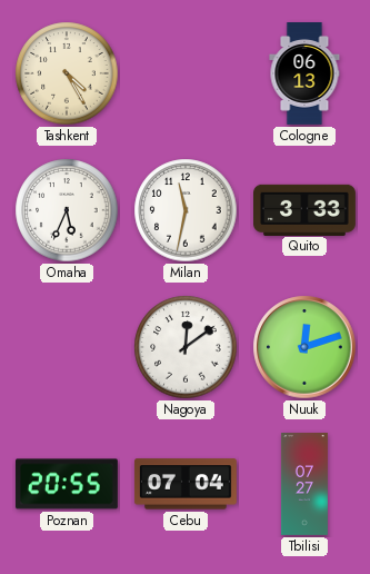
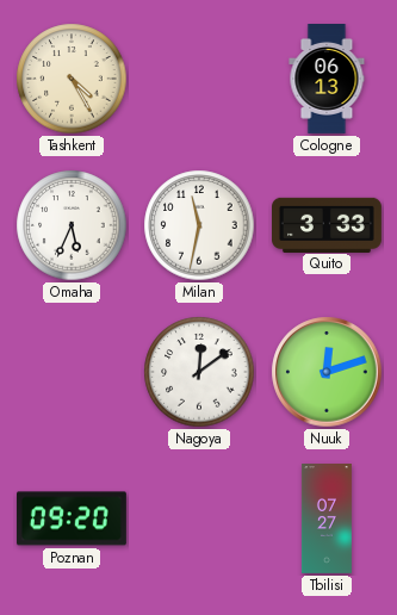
Poznan: 20:55 -> 09:20 (72, 518)
Cebu: 07:04 -> none (186, 484)
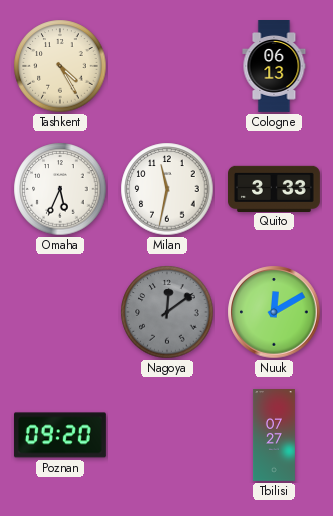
Nagoya dial: white -> grey (167, 312)
Nuuk: 12:12 -> 12:10 (274, 312)
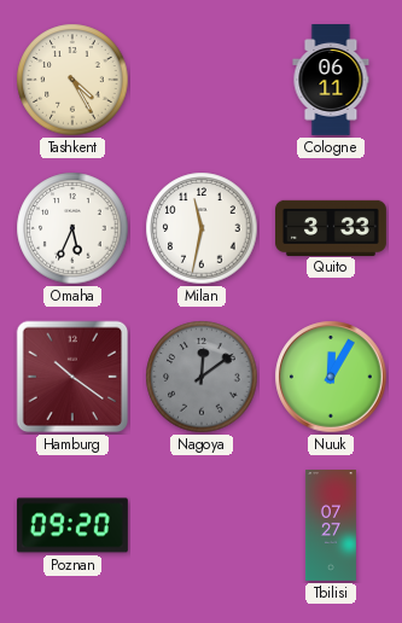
Cologne: 06:13 -> 06:11 (331, 81)
Hamburg: none -> 10:21 (72, 377)
Nuuk: 12:10 -> 12:05 (331, 377)
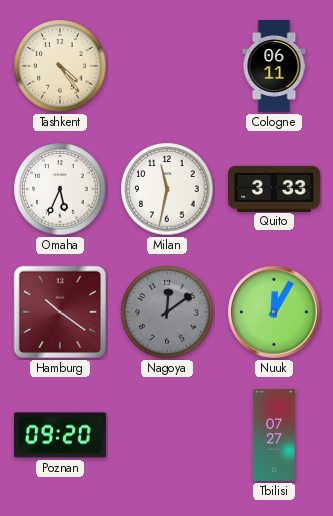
Tashkent: 4:25 -> 4:24 (60, 66)
